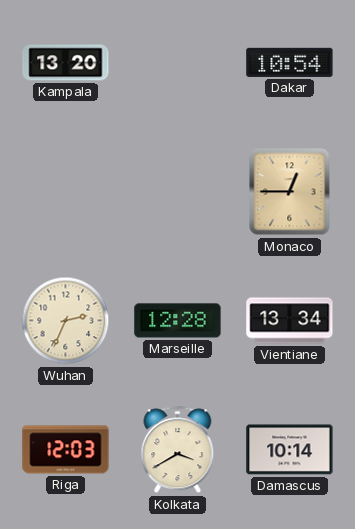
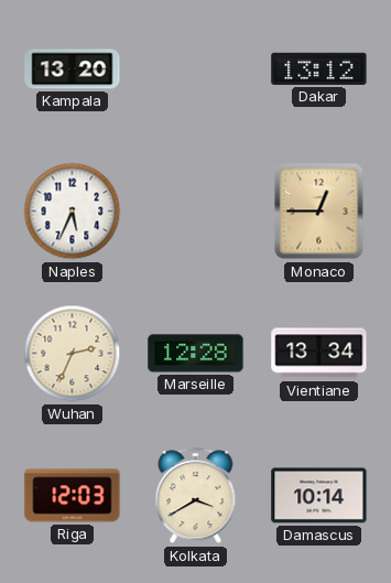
Dakar: 10:54 -> 13:12 (319, 68)
Naples: none -> 5:34 (73, 212)
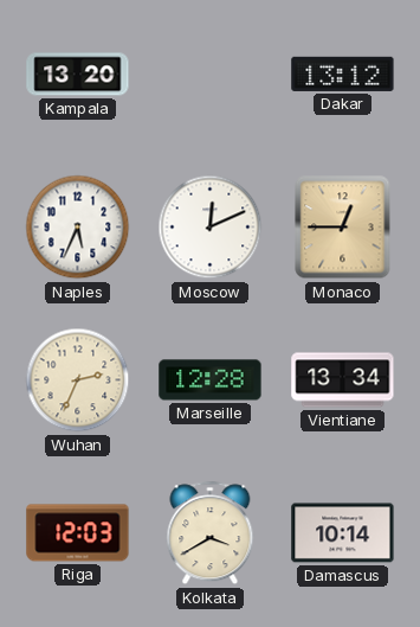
Moscow: none -> 12:11 (211, 228)
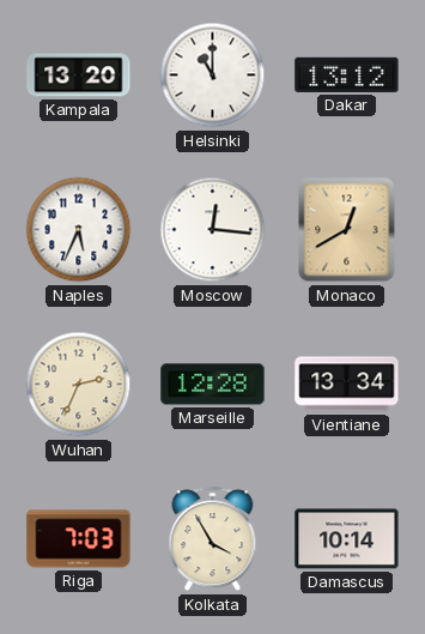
Helsinki: none -> 11:00 (213, 76)
Moscow: 12:11 -> 12:16 (213, 230)
Monaco: 12:45 -> 12:40 (347, 230)
Riga: 12:03 -> 7:03 (79, 539)
Kolkata: 3:40 -> 3:55 (213, 539)
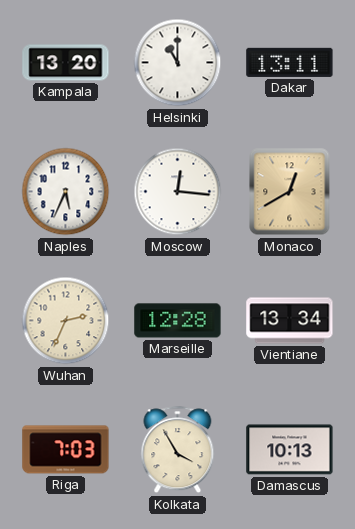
Dakar: 13:12 -> 13:11 (290, 62)
Damascus: 10:14 -> 10:13 (290, 450)
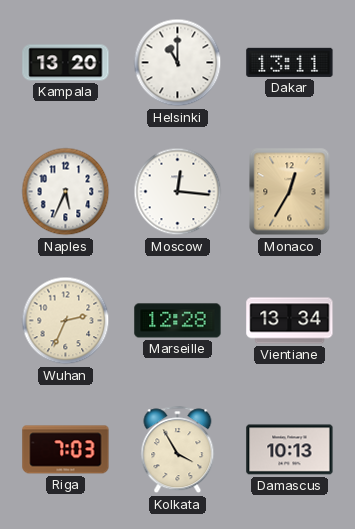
Monaco: 12:40 -> 12:35 (290, 192)
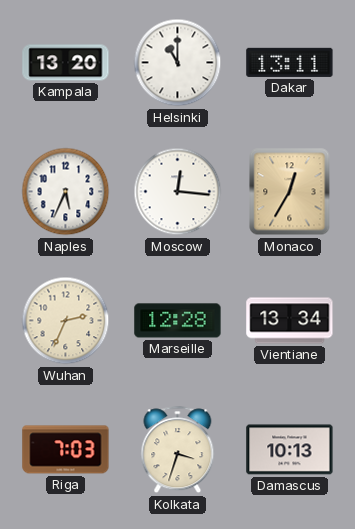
Kolkata: 3:55 -> 3:33 (178, 450)
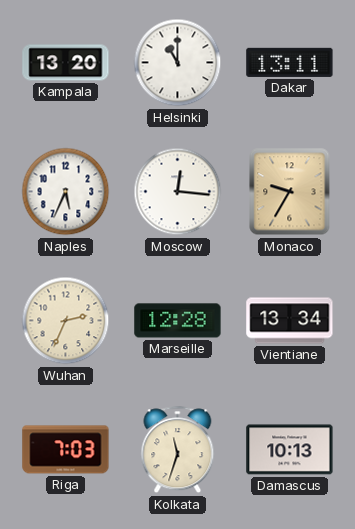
Monaco: 12:35 -> 9:35 (290, 192)
Kolkata: 3:33 -> 11:33 (178, 450)
